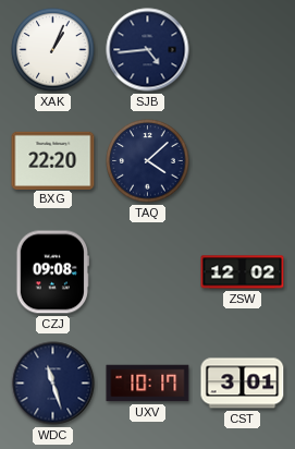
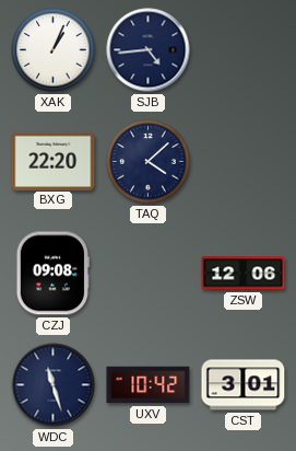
ZSW: 12:02 -> 12:06 (244, 274)
UXV: 10:17 -> 10:42 (149, 385)
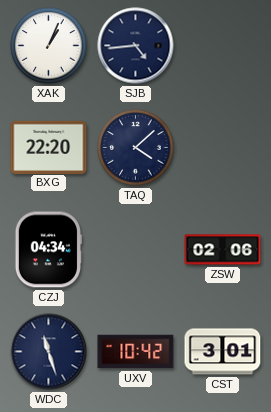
CZJ: 09:08 -> 04:34 (48, 250)
ZSW: 12:06 -> 02:06 (223, 250)
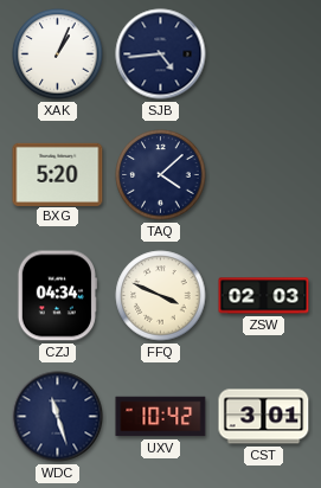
BXG: 22:20 -> 5:20 (58, 174)
FFQ: none -> 3:49 (161, 296)
ZSW: 02:06 -> 02:03 (264, 296)
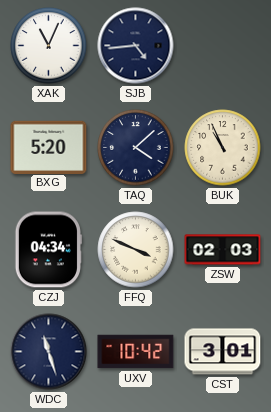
XAK: 1:04 -> 11:04 (49, 46)
BUK: none -> 10:56 (223, 148)
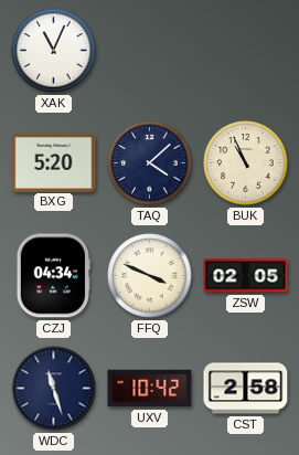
SJB: 4:44 -> none (136, 46)
ZSW: 02:03 -> 02:05 (246, 276)
CST: 3:01 -> 2:58 (246, 389)
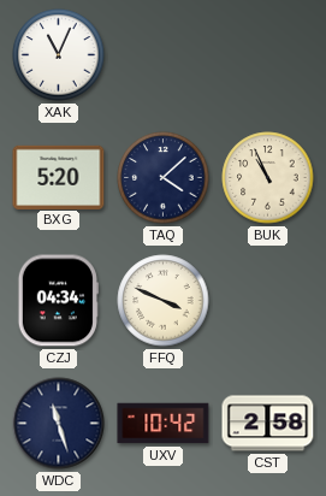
ZSW: 02:05 -> none (246, 276)
